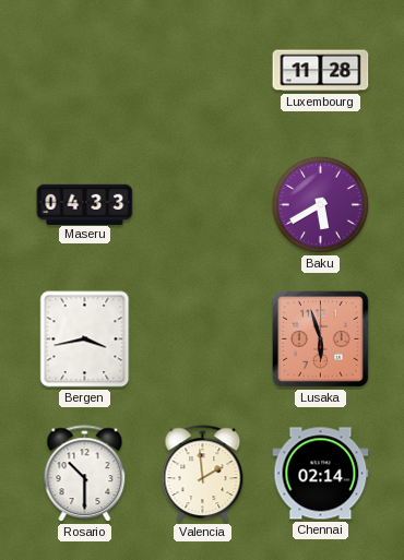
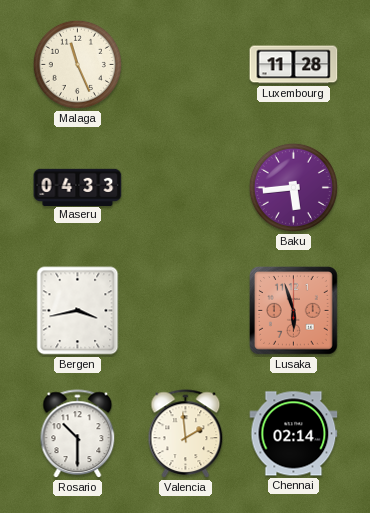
Malaga: none -> 11:26 (77, 64)
Baku: 5:40 -> 5:44 (293, 187)
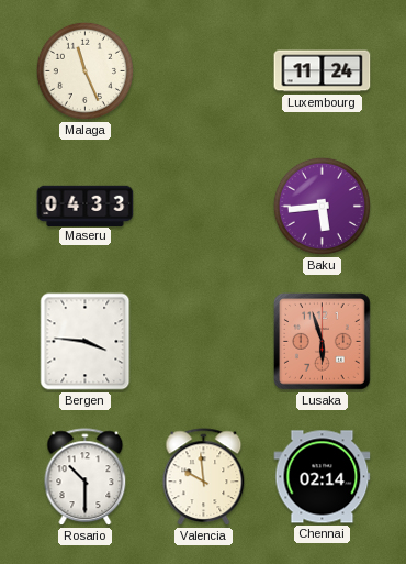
Luxembourg: 11:28 -> 11:24 (323, 71)
Bergen: 3:43 -> 3:46 (86, 342)
Valencia: 1:59 -> 9:59 (204, 477)
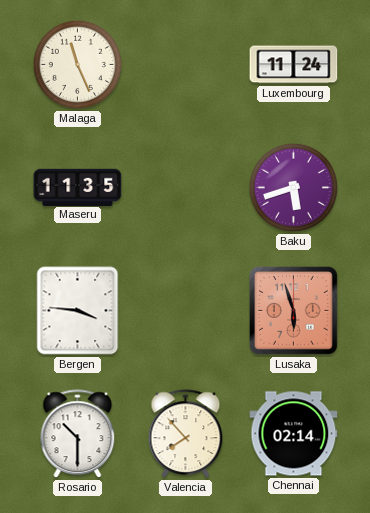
Maseru: 04:33 -> 11:35 (78, 187)
Baku: 5:44 -> 5:42 (293, 187)
Valencia: 9:59 -> 7:53 (186, 434)
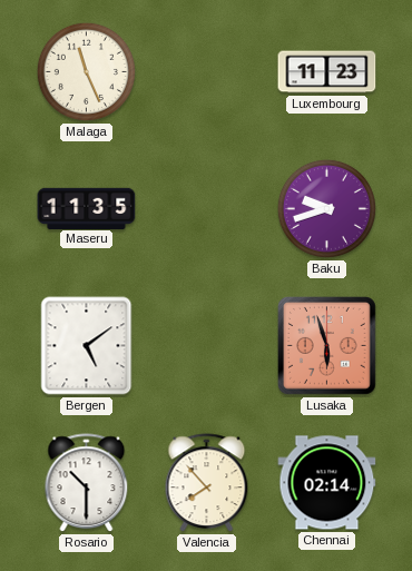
Luxembourg: 11:24 -> 11:23 (327, 72)
Baku: 5:42 -> 9:42 (326, 208)
Bergen: 3:46 -> 5:09 (87, 346)
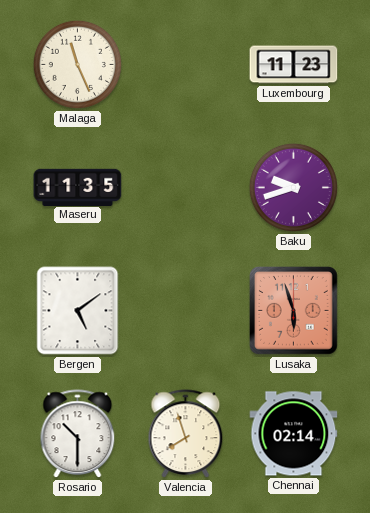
Valencia: 7:53 -> 7:57 (186, 434)
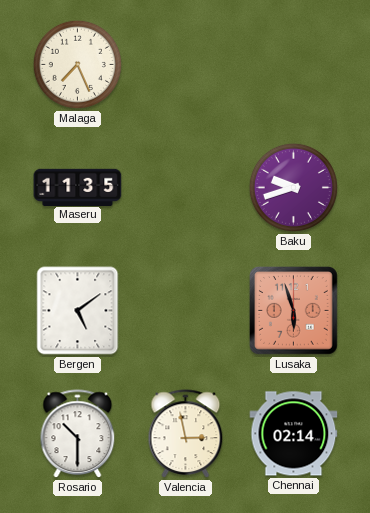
Malaga: 11:26 -> 7:26 (77, 64)
Luxembourg: 11:23 -> none (294, 65)
Valencia: 7:57 -> 2:58 (186, 434)
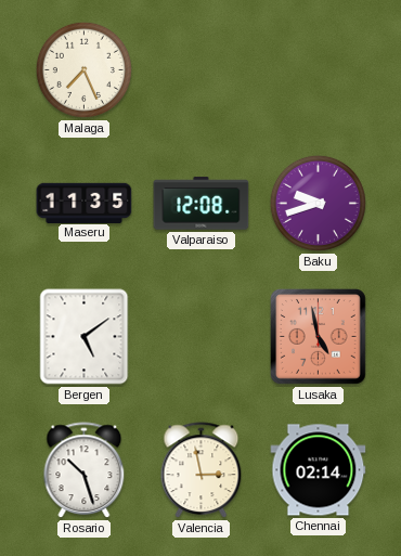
Valparaiso: none -> 12:08 (202, 204)
Lusaka: 5:57 -> 4:58 (319, 337)
Rosario: 10:30 -> 10:27 (85, 470)
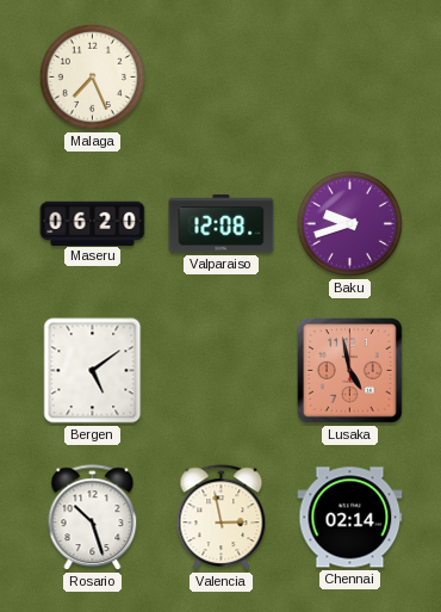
Maseru: 11:35 -> 06:20 (93, 223)
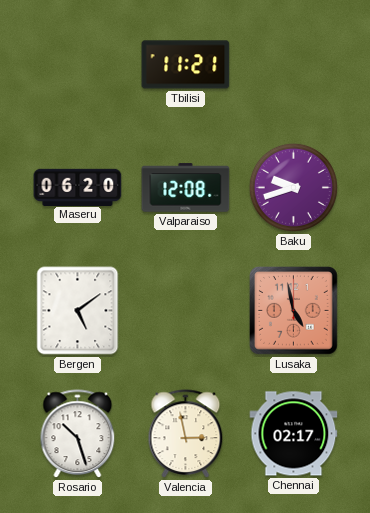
Malaga: 7:26 -> none (92, 76)
Tbilisi: none -> 11:21 (186, 65)
Chennai: 02:14 -> 02:17 (294, 434)
